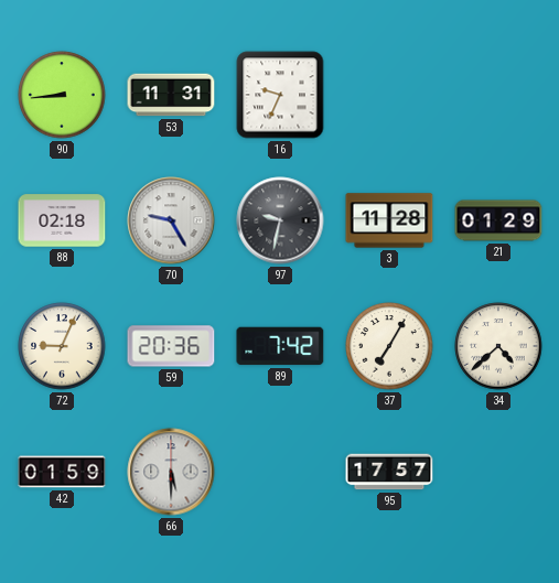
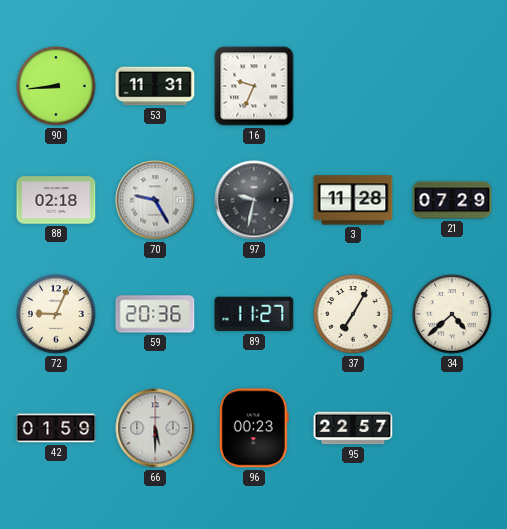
21: 01:29 -> 07:29 (452, 200)
89: 7:42 -> 11:27 (254, 314)
96: none -> 00:23 (254, 428)
95: 17:57 -> 22:57 (353, 428)
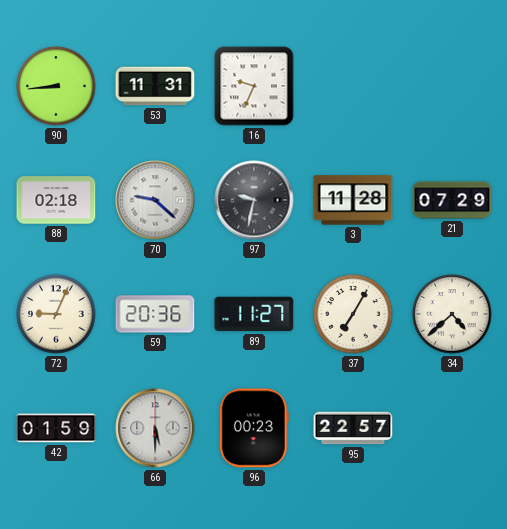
70: 9:25 -> 9:22 (155, 200)
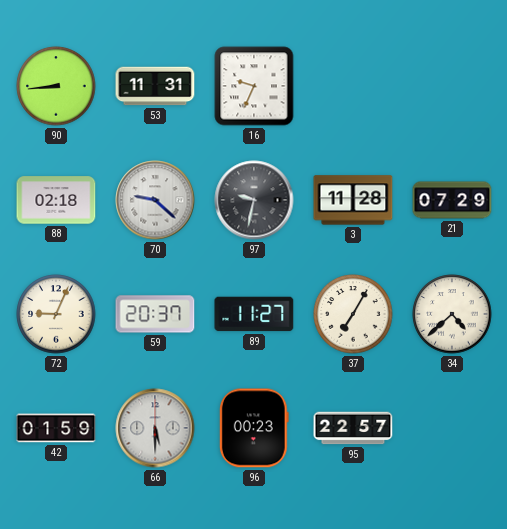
59: 20:36 -> 20:37 (155, 314)
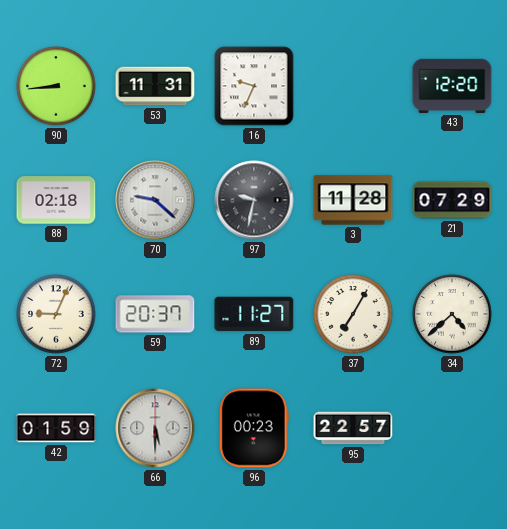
43: none -> 12:20 (452, 86)
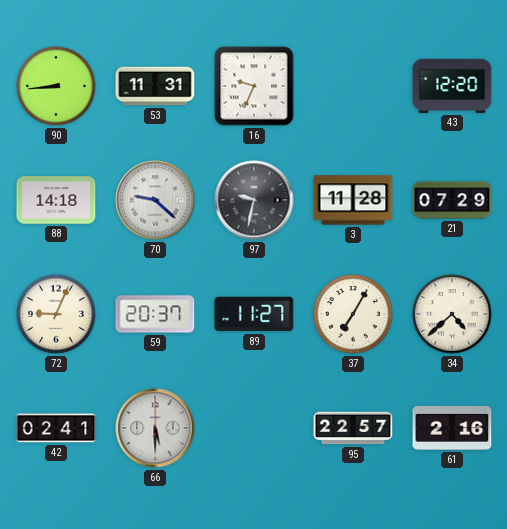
88: 02:18 -> 14:18 (56, 200)
42: 01:59 -> 02:41 (56, 428)
96: 00:23 -> none (254, 428)
61: none -> 2:16 (452, 428)
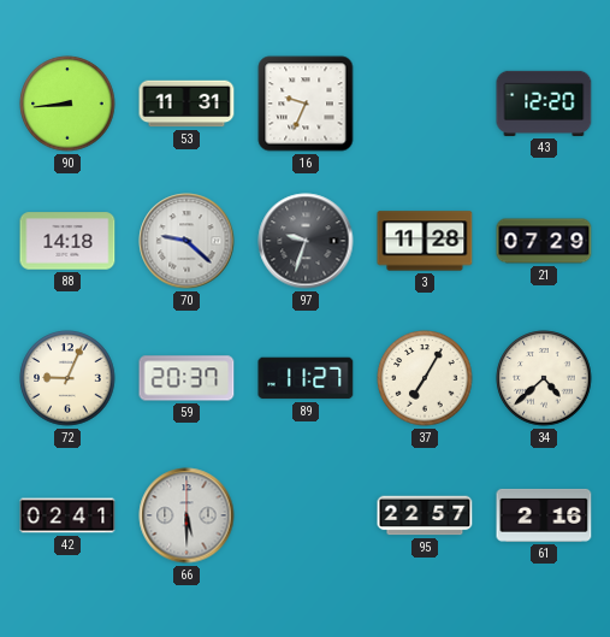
97: 9:32 -> 9:33 (306, 241)
